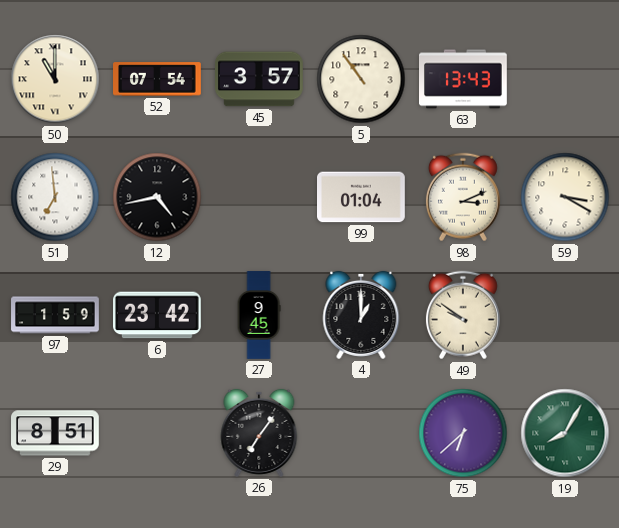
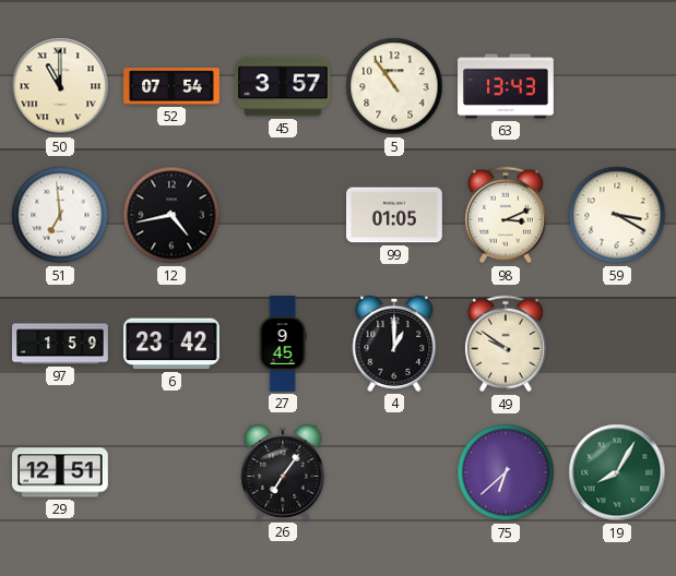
99: 01:04 -> 01:05 (395, 215)
29: 8:51 -> 12:51 (61, 472)
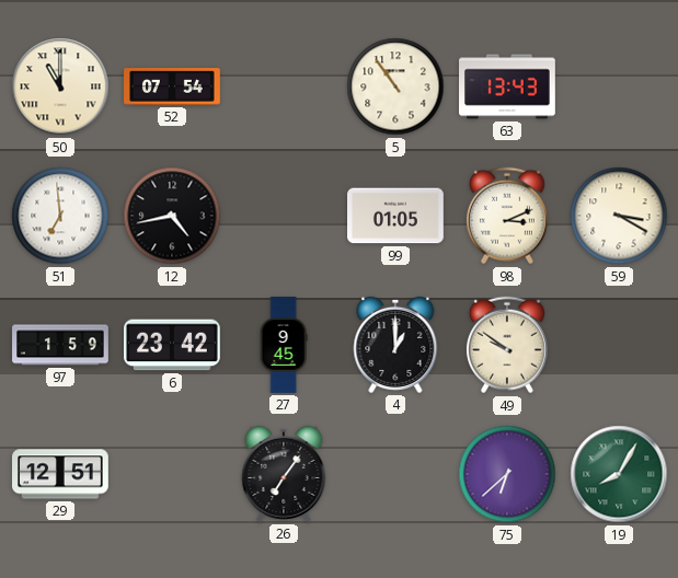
45: 3:57 -> none (284, 86)
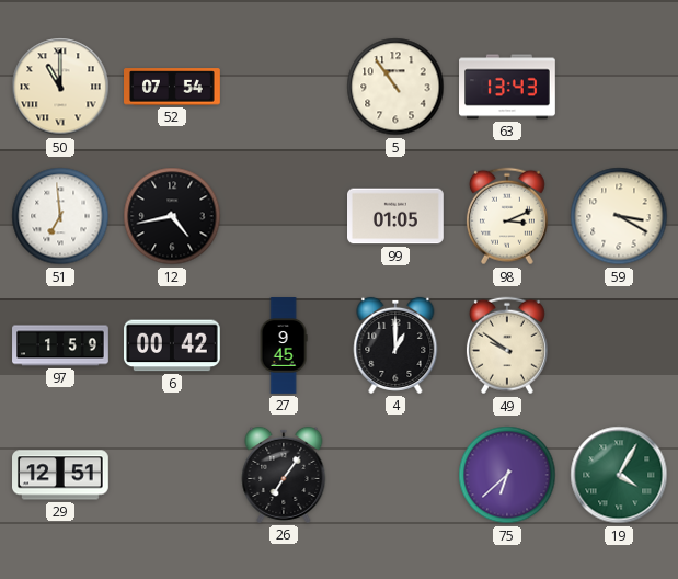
6: 23:42 -> 00:42 (173, 345)
19: 8:05 -> 4:05 (619, 475)
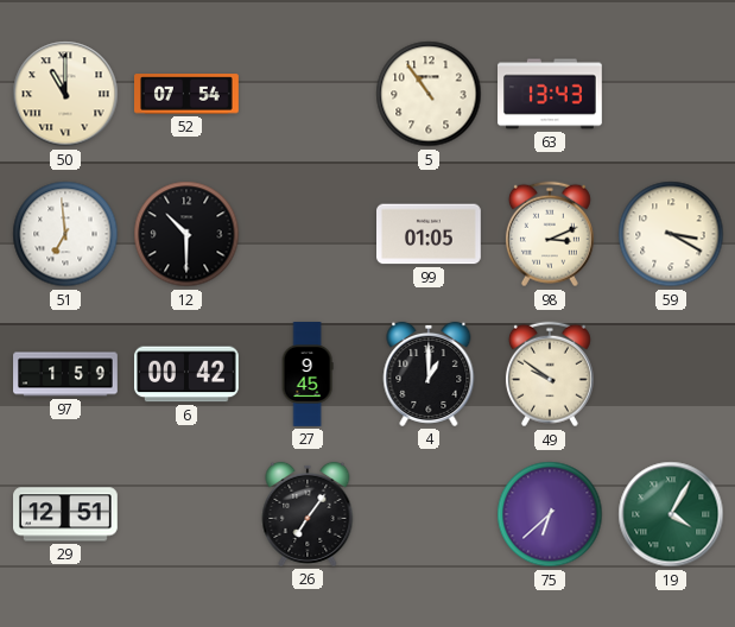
12: 4:43 -> 10:30 (186, 234)
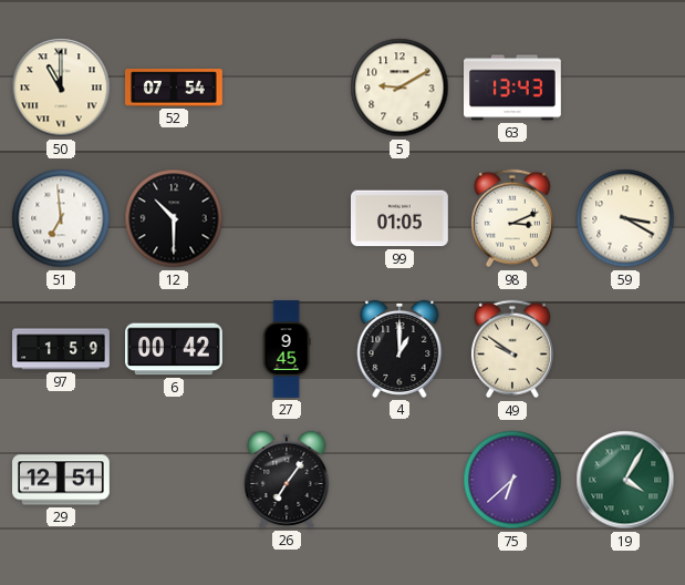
5: 10:54 -> 9:10 (399, 88)
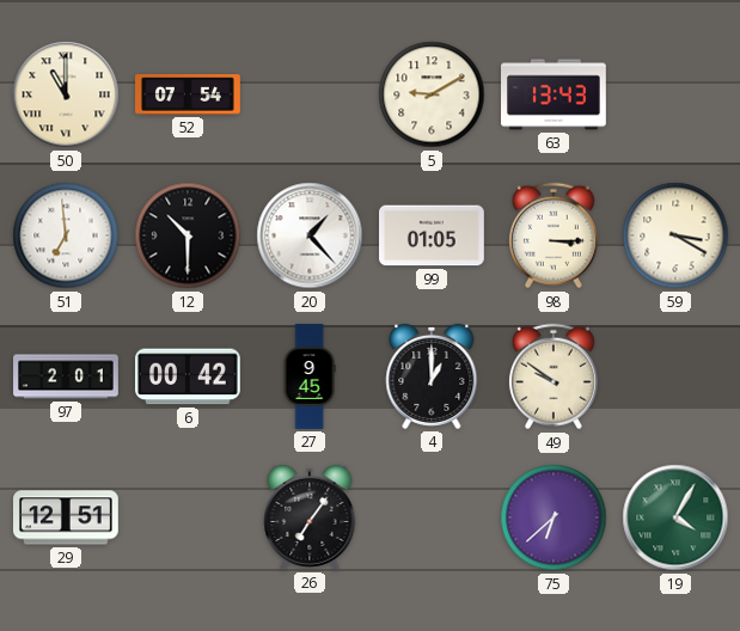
20: none -> 1:23 (310, 235)
98: 3:11 -> 3:15 (554, 235)
97: 1:59 -> 2:01 (66, 376)
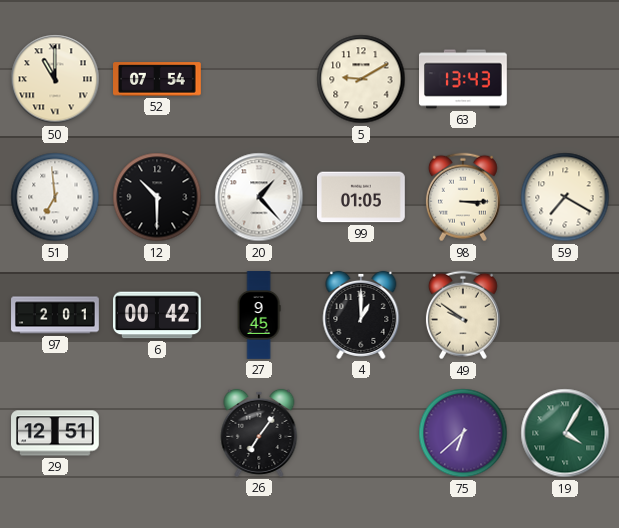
59: 3:20 -> 7:20 (565, 197)
